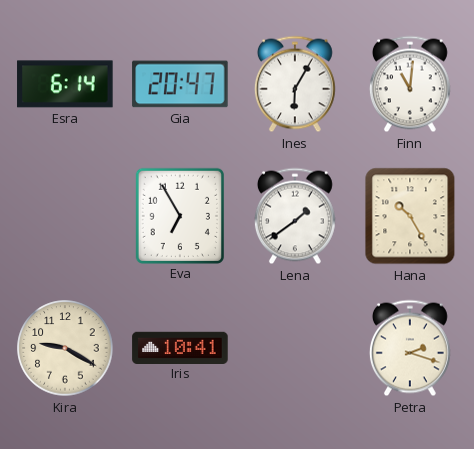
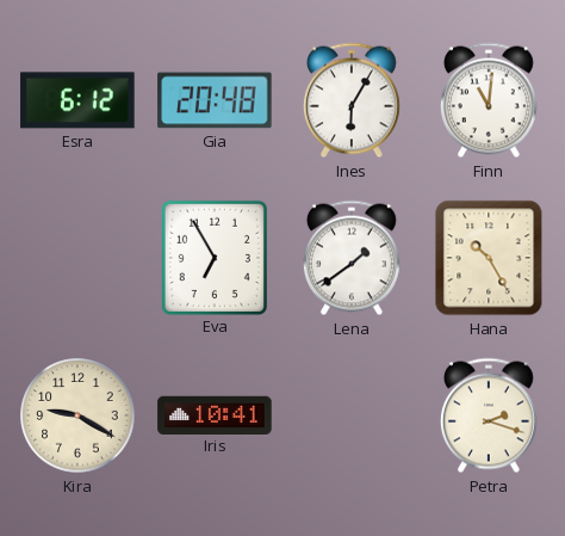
Esra: 6:14 -> 6:12 (77, 100)
Gia: 20:47 -> 20:48 (215, 100)
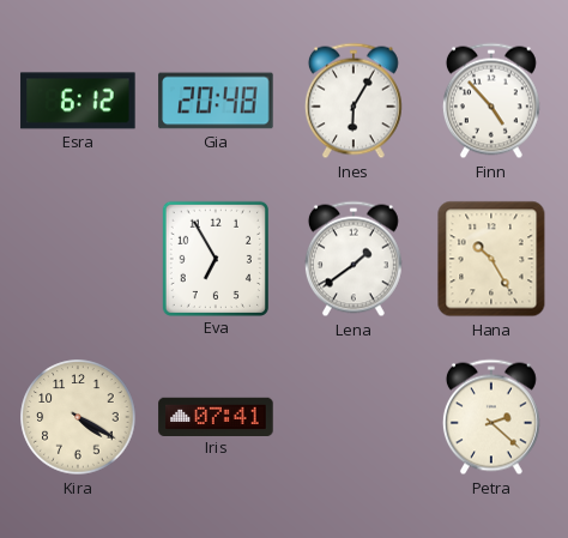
Finn: 11:01 -> 4:53 (491, 101)
Kira: 9:20 -> 4:20 (78, 417)
Iris: 10:41 -> 07:41 (216, 416)
Petra: 2:18 -> 2:22 (491, 417)
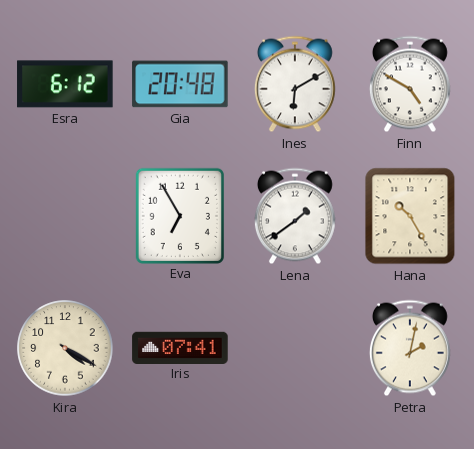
Ines: 6:05 -> 6:10 (295, 84)
Finn: 4:53 -> 4:50 (410, 84)
Petra: 2:22 -> 2:02 (410, 348)
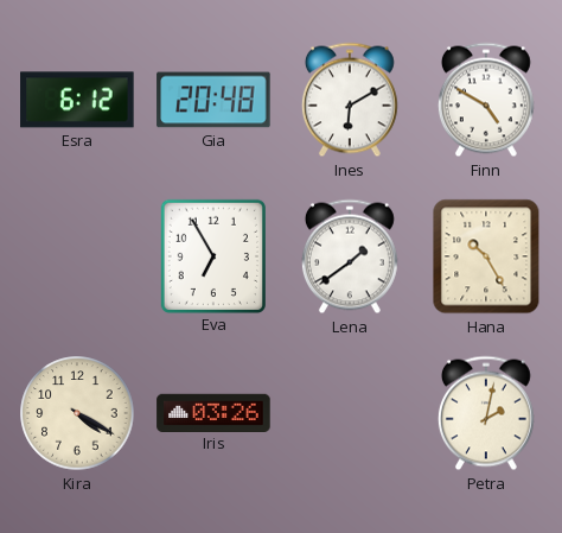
Iris: 07:41 -> 03:26 (213, 412)
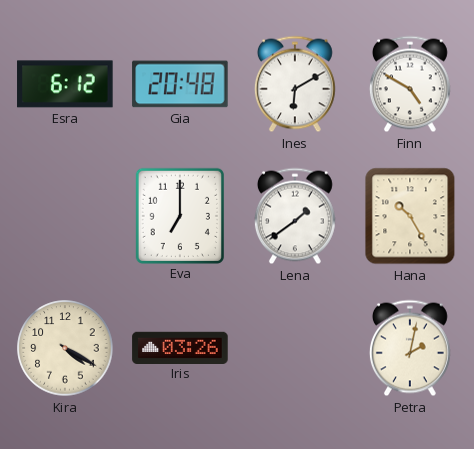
Eva: 6:55 -> 7:00 (180, 215)
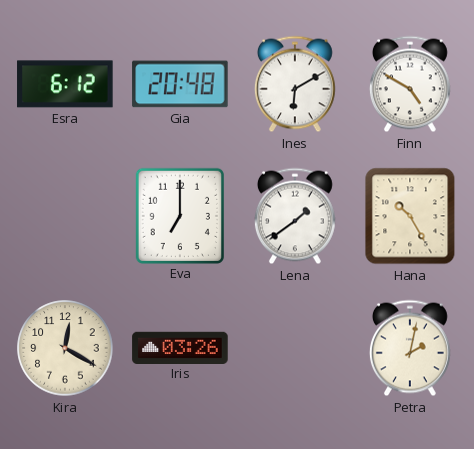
Kira: 4:20 -> 12:20 (65, 348)
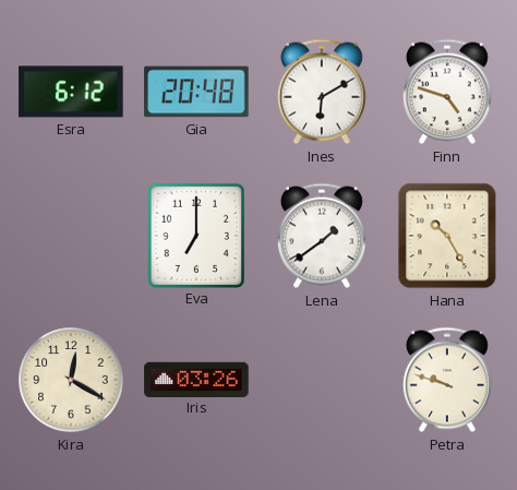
Finn: 4:50 -> 4:48 (447, 92)
Petra: 2:02 -> 9:48 (447, 380)
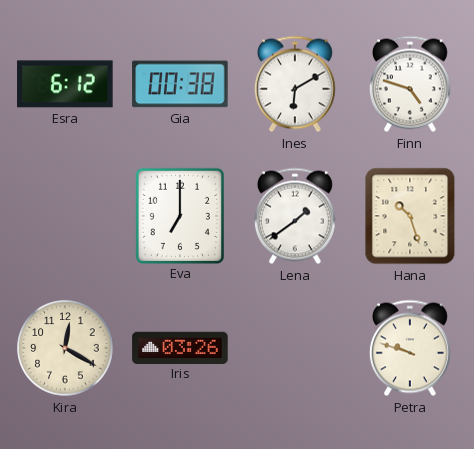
Gia: 20:48 -> 00:38 (180, 84)
Hana: 10:25 -> 10:27 (410, 216)
